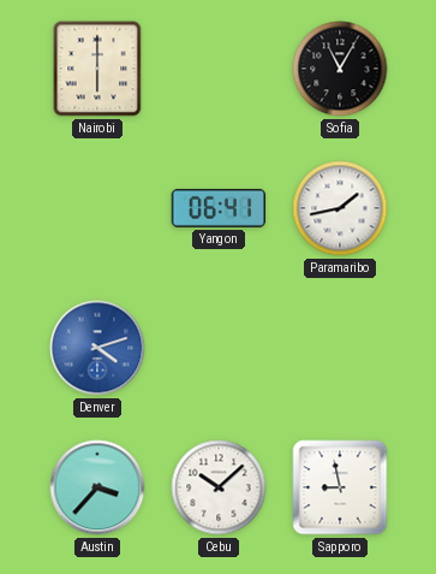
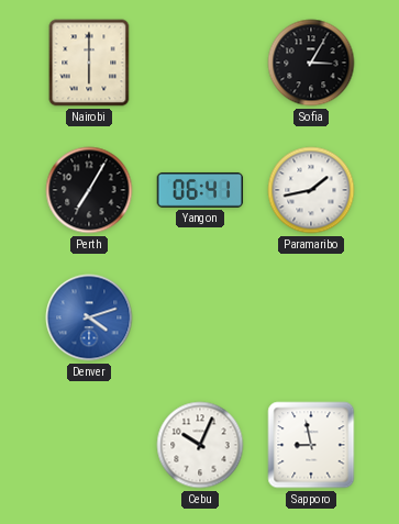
Sofia: 11:05 -> 3:05 (311, 63)
Perth: none -> 7:05 (89, 190)
Austin: 3:37 -> none (97, 487)
Cebu: 10:08 -> 10:04 (200, 445)
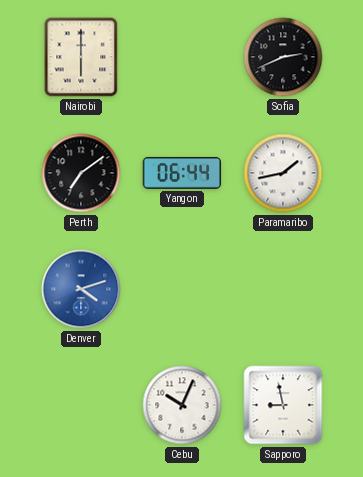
Sofia: 3:05 -> 2:41 (283, 57)
Perth: 7:05 -> 7:09 (81, 173)
Yangon: 06:41 -> 06:44 (182, 173)
